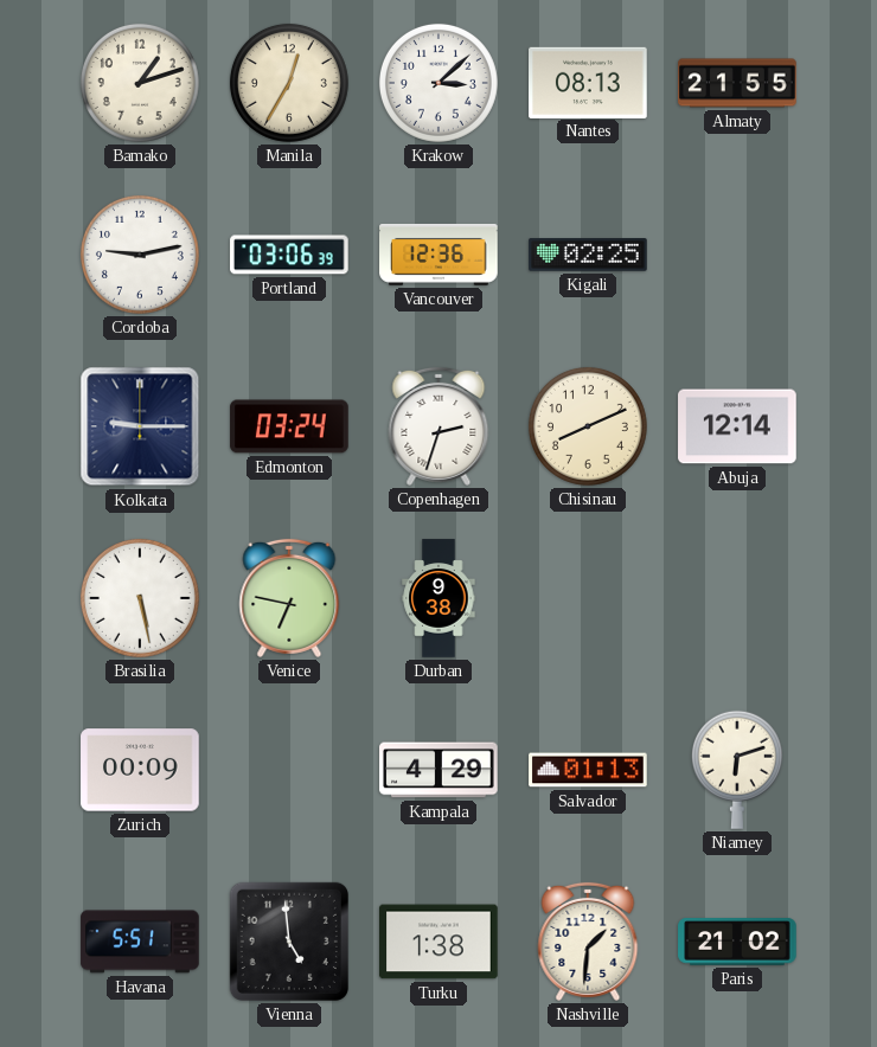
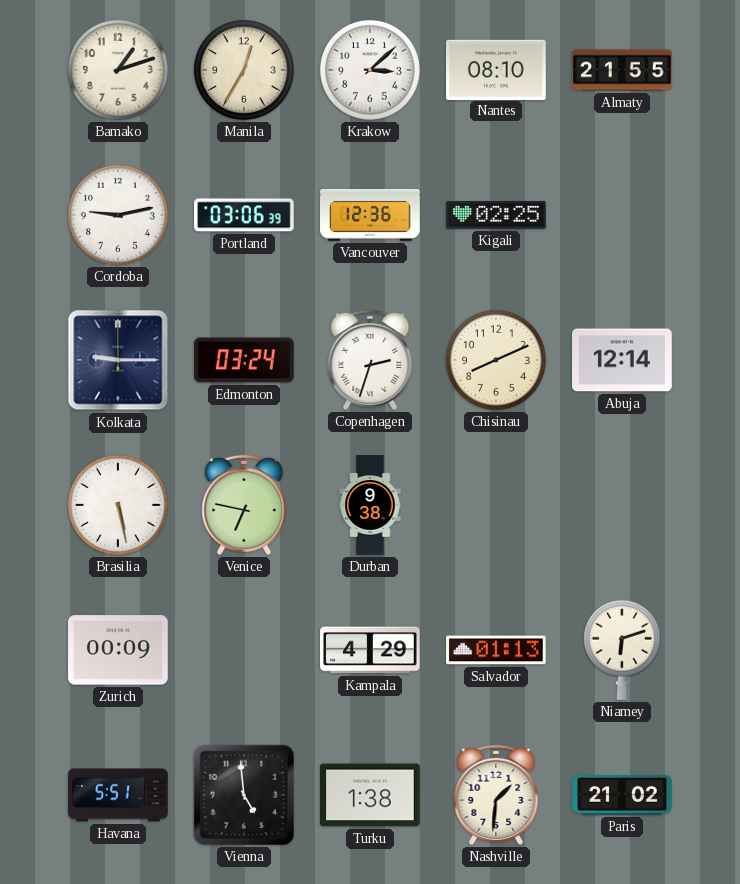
Nantes: 08:13 -> 08:10 (496, 69)
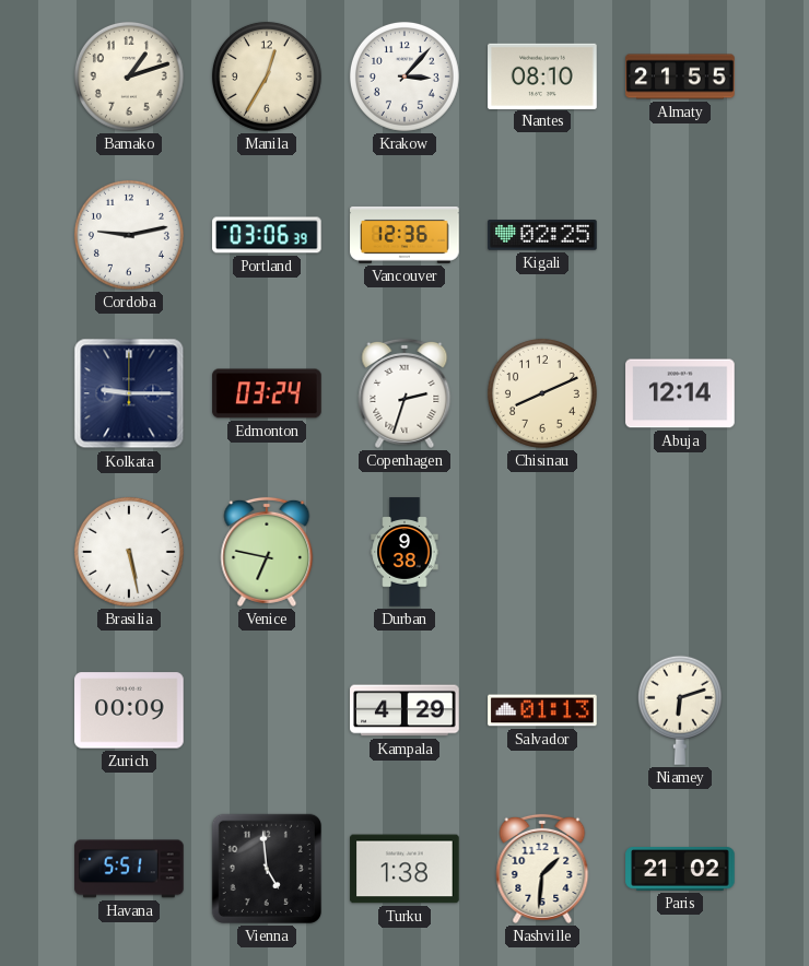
Krakow: 3:08 -> 3:07 (404, 76)
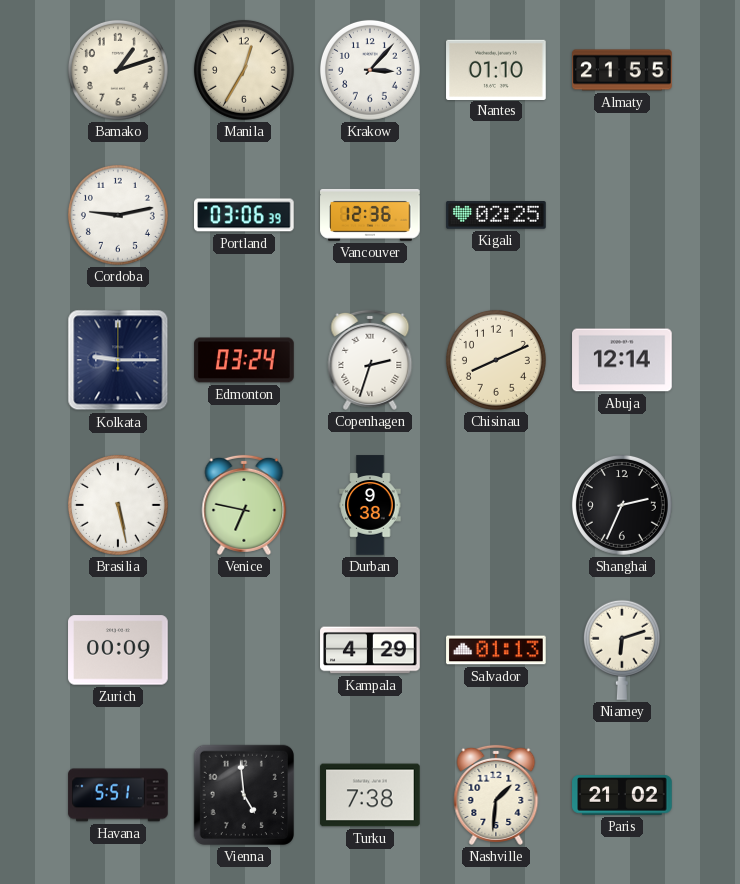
Nantes: 08:10 -> 01:10 (496, 69)
Shanghai: none -> 2:34 (622, 505)
Turku: 1:38 -> 7:38 (370, 795)
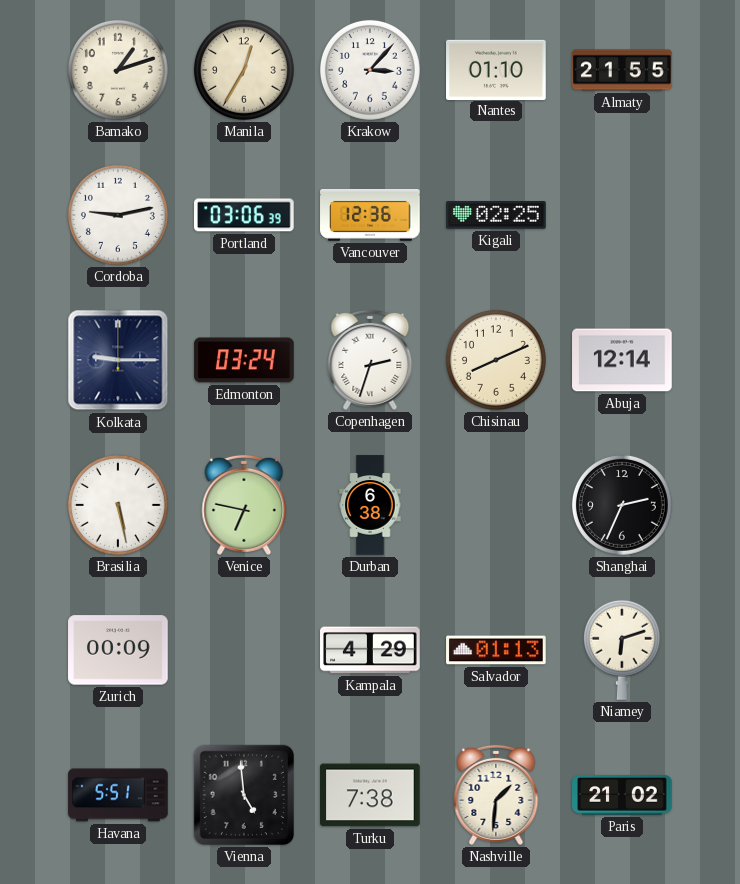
Durban: 9:38 -> 6:38 (370, 505)
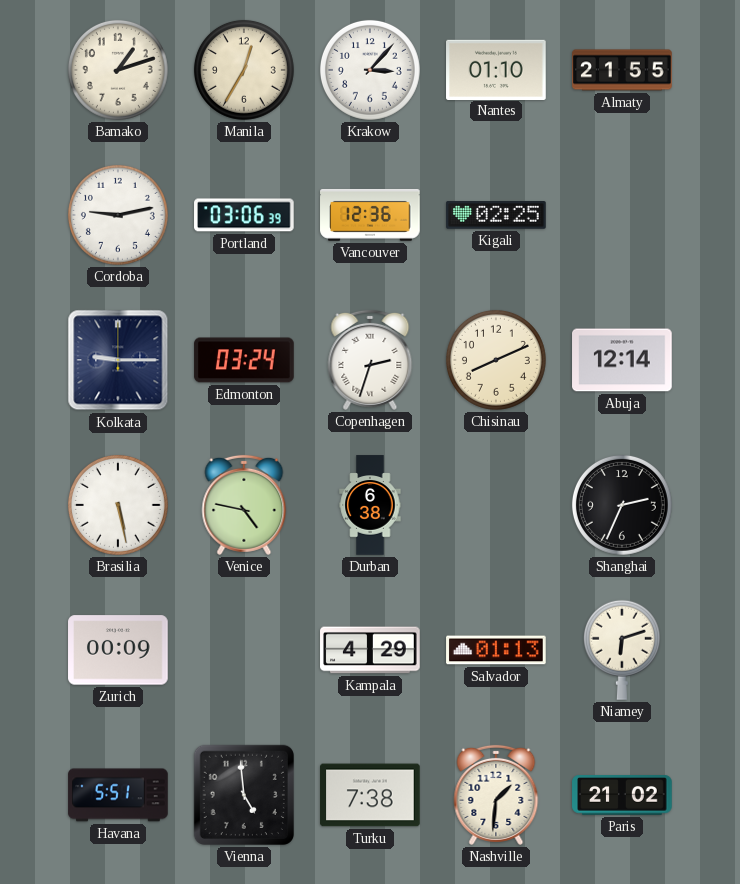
Venice: 6:47 -> 4:47 (244, 505)
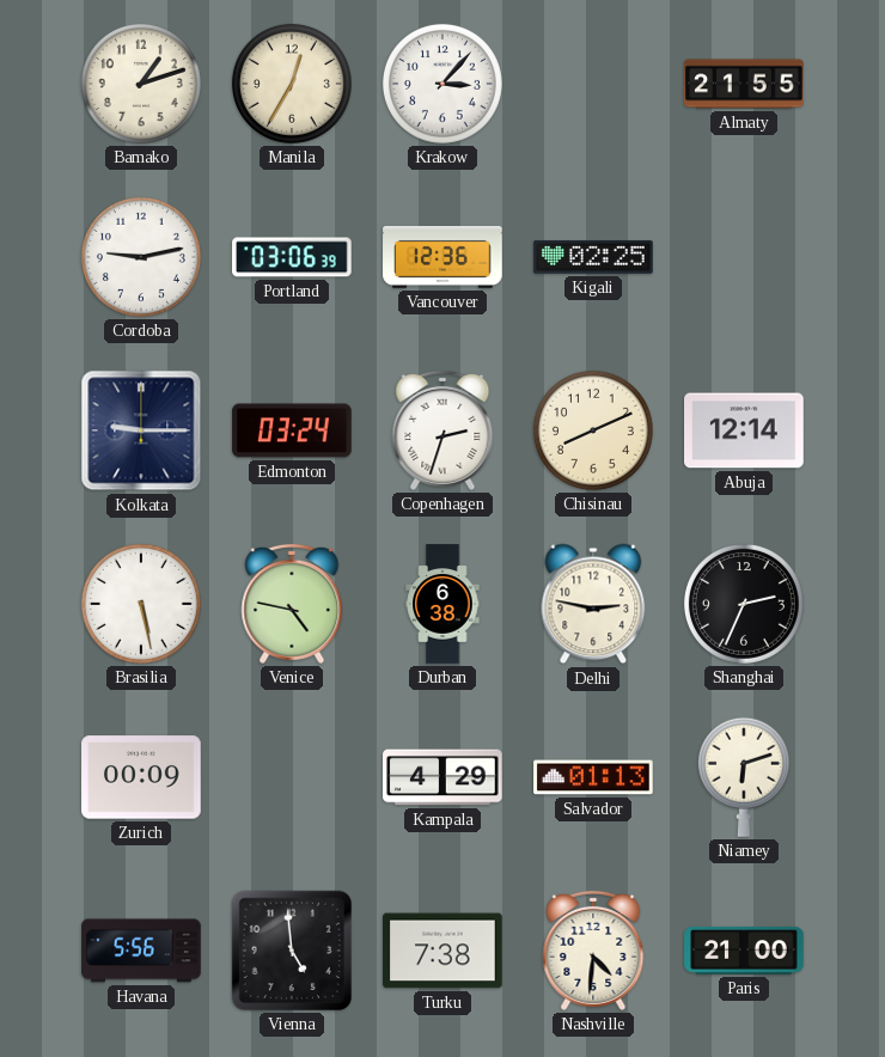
Nantes: 01:10 -> none (496, 69)
Delhi: none -> 2:47 (593, 604)
Havana: 5:51 -> 5:56 (141, 951)
Nashville: 1:31 -> 4:31 (593, 951)
Paris: 21:02 -> 21:00 (744, 951)
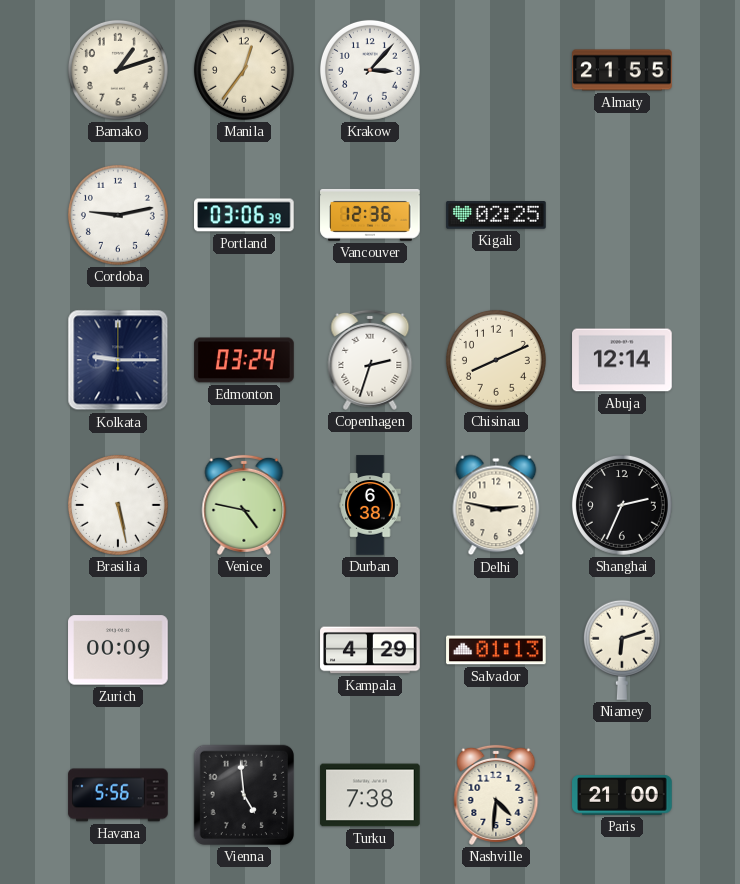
Manila: 12:35 -> 12:36 (244, 70)
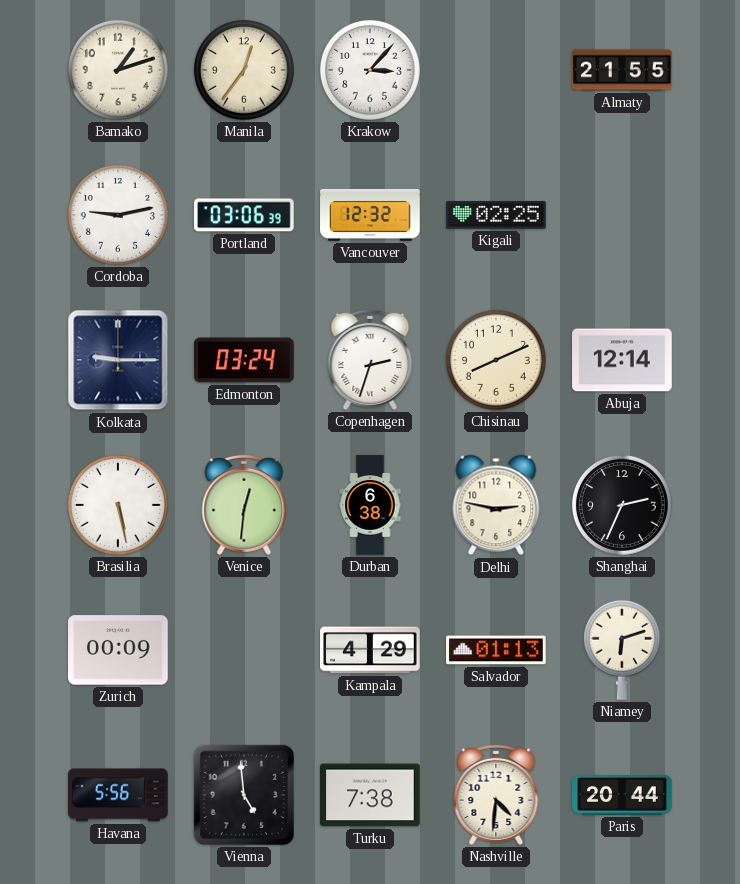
Vancouver: 12:36 -> 12:32 (370, 215)
Venice: 4:47 -> 12:31 (244, 505)
Paris: 21:00 -> 20:44 (622, 795)
